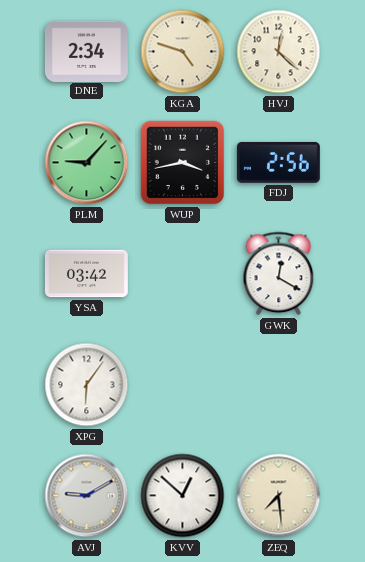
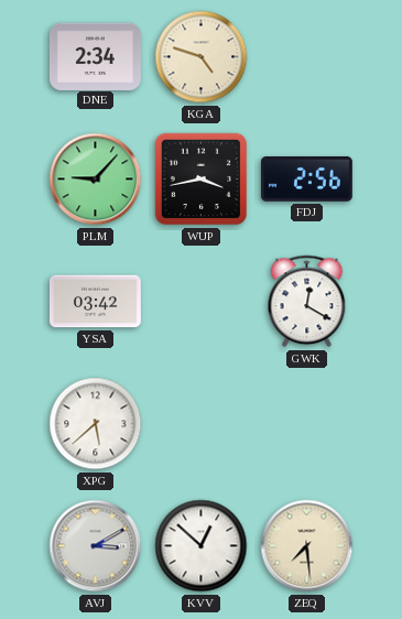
HVJ: 12:22 -> none (279, 52)
XPG: 6:06 -> 5:38 (96, 424)
AVJ: 9:10 -> 3:10 (96, 546)
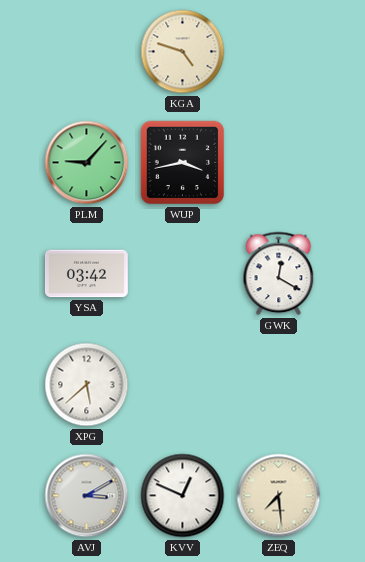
DNE: 2:34 -> none (95, 56)
FDJ: 2:56 -> none (306, 178)
KVV: 12:52 -> 12:49 (183, 496)
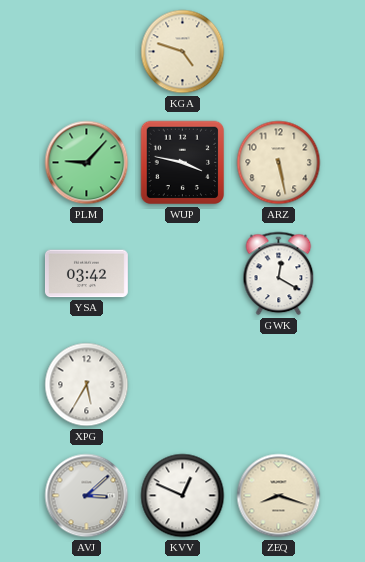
WUP: 3:43 -> 3:47 (183, 163)
ARZ: none -> 5:28 (279, 163)
XPG: 5:38 -> 5:35 (87, 385)
AVJ: 3:10 -> 3:08 (87, 496)
ZEQ: 7:29 -> 8:18 (279, 496)
